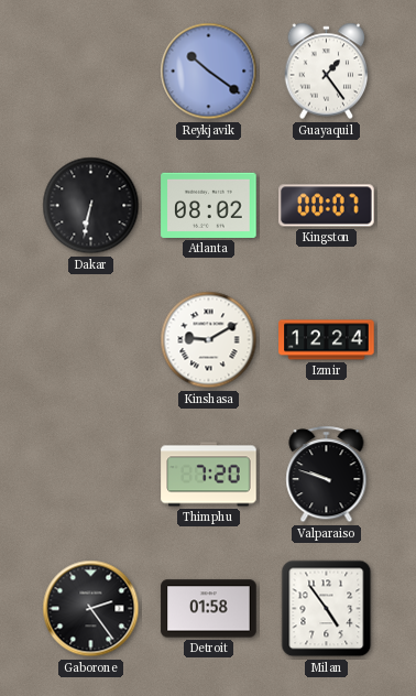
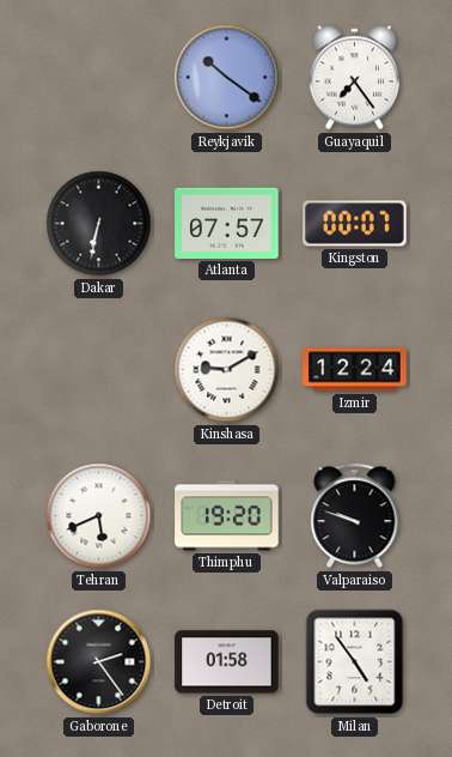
Guayaquil: 1:24 -> 7:24 (355, 78)
Atlanta: 08:02 -> 07:57 (227, 223)
Tehran: none -> 5:41 (99, 516)
Thimphu: 7:20 -> 19:20 (227, 516)
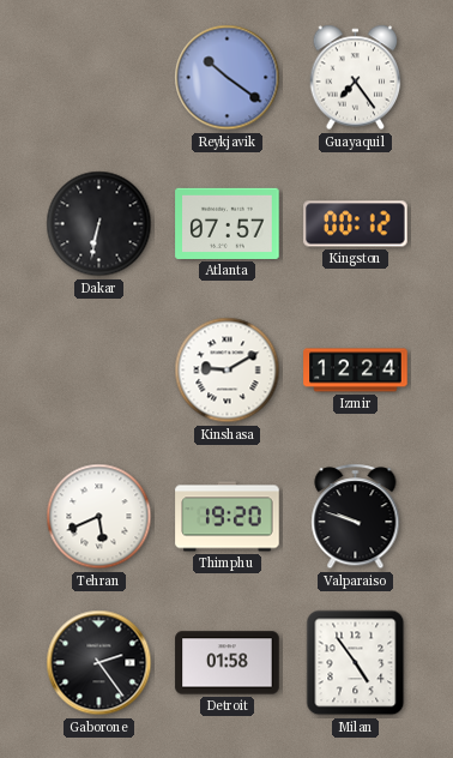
Kingston: 00:07 -> 00:12 (356, 224)
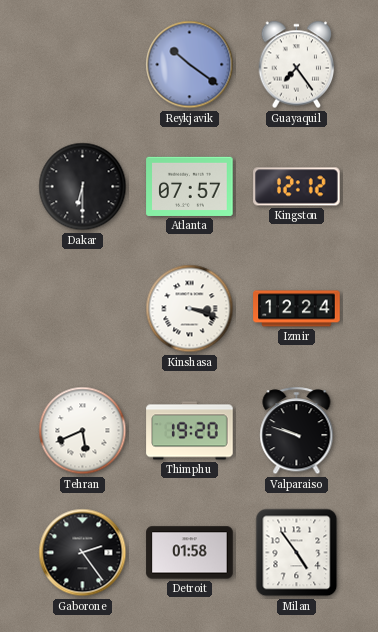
Dakar: 6:32 -> 6:30 (83, 187)
Kingston: 00:12 -> 12:12 (297, 187)
Kinshasa: 9:10 -> 3:18 (190, 309)
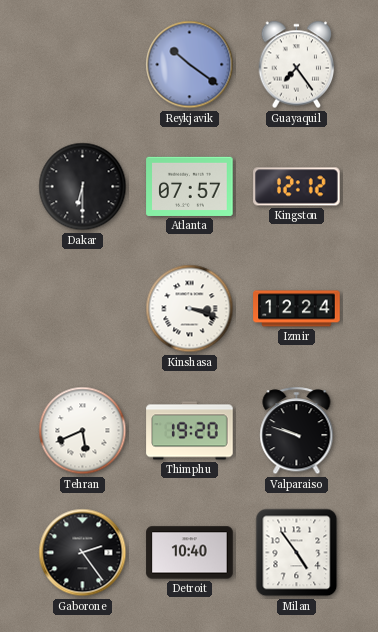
Detroit: 01:58 -> 10:40 (190, 553)
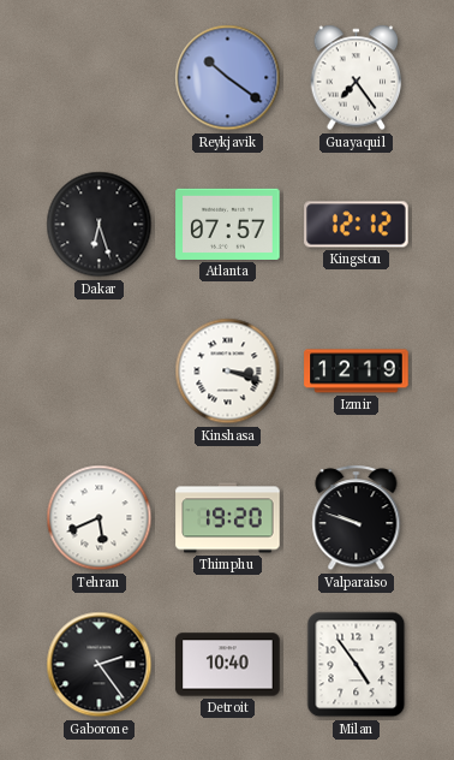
Dakar: 6:30 -> 6:27 (100, 225)
Izmir: 12:24 -> 12:19 (357, 372)
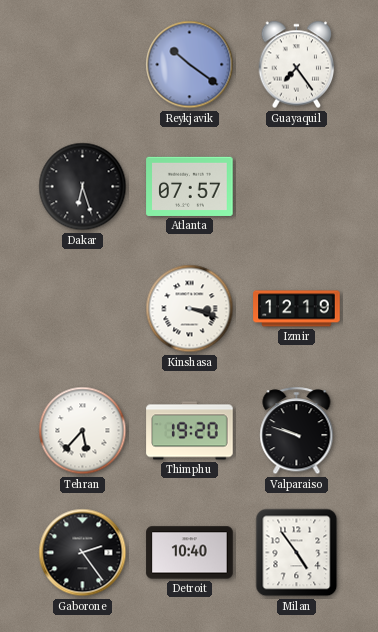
Kingston: 12:12 -> none (357, 225)
Tehran: 5:41 -> 5:37 (83, 431)
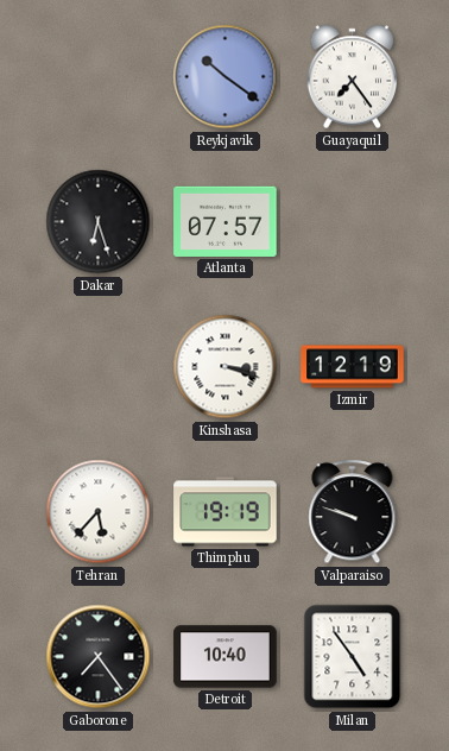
Thimphu: 19:20 -> 19:19 (226, 512)
Gaborone: 2:24 -> 7:24 (99, 657)
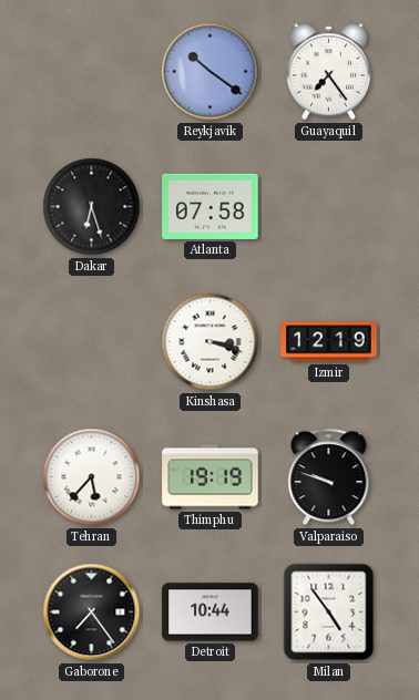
Atlanta: 07:57 -> 07:58 (211, 206)
Detroit: 10:40 -> 10:44 (211, 612)
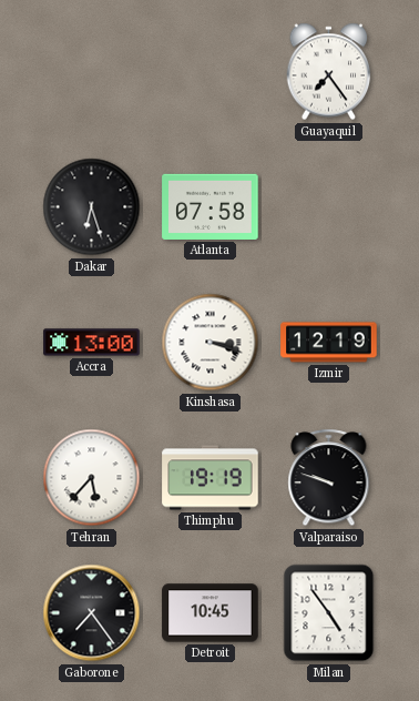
Reykjavik: 10:21 -> none (211, 72)
Accra: none -> 13:00 (92, 343)
Detroit: 10:44 -> 10:45 (211, 613)
